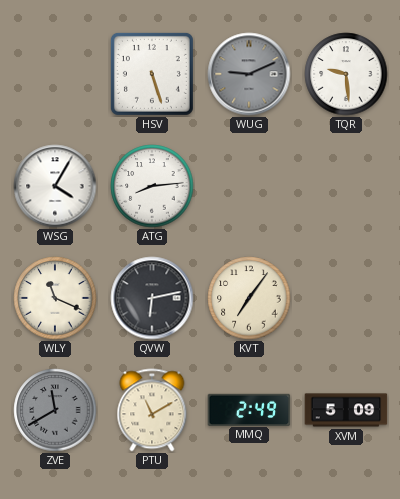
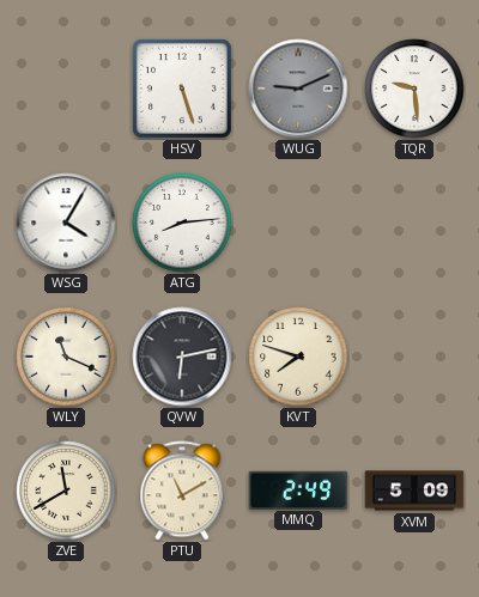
KVT: 7:06 -> 7:48 (298, 357)
ZVE dial: grey -> cream (66, 491)
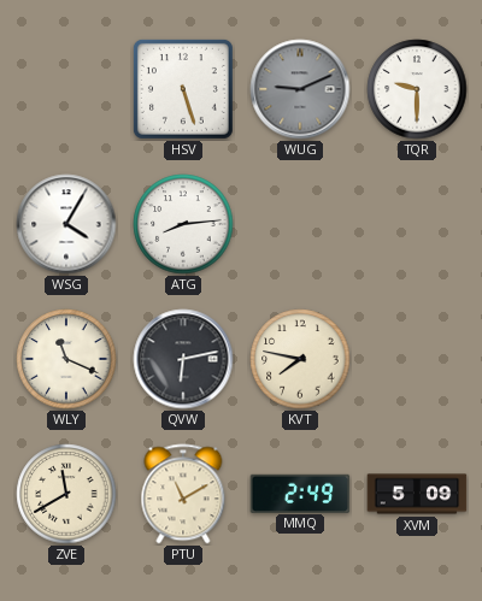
TQR: 9:29 -> 9:30 (417, 89)
KVT: 7:48 -> 7:47 (300, 359)
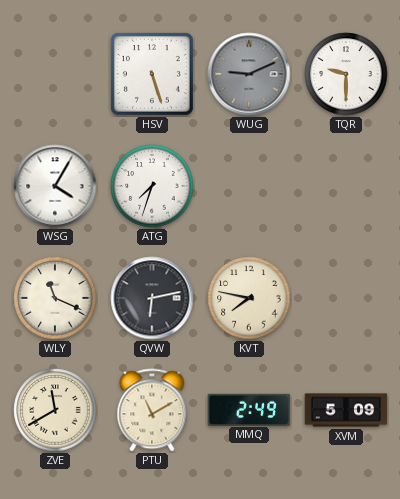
ATG: 8:14 -> 7:33 (152, 186)
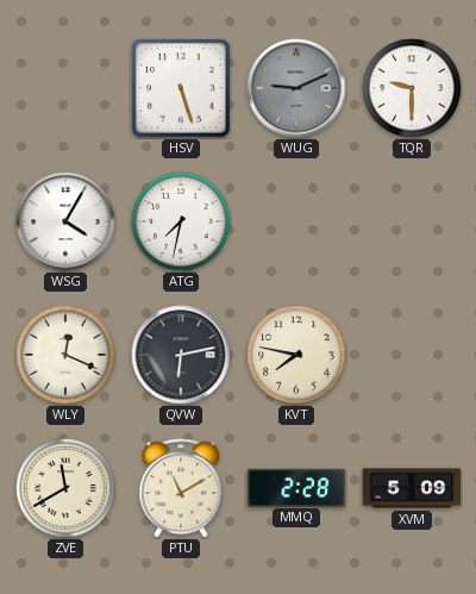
ATG: 7:33 -> 7:32 (181, 221)
WLY: 11:19 -> 12:19 (65, 355)
MMQ: 2:49 -> 2:28 (296, 487)
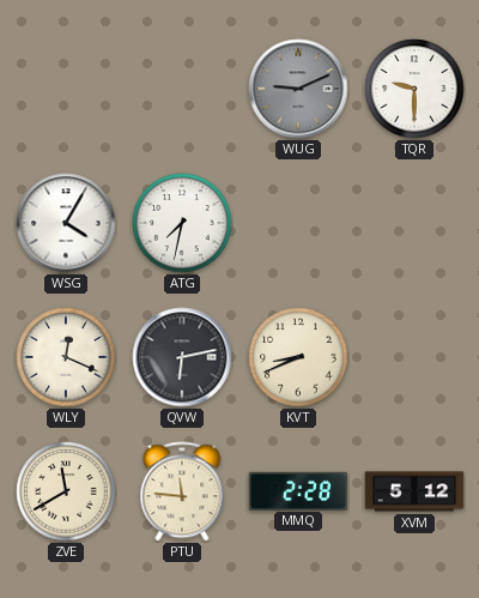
HSV: 5:27 -> none (181, 88)
KVT: 7:47 -> 8:41 (298, 357)
PTU: 11:10 -> 11:46 (182, 491)
XVM: 5:09 -> 5:12 (414, 491)
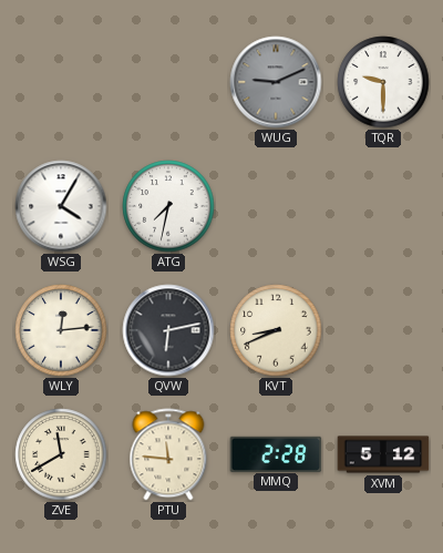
WLY: 12:19 -> 12:14 (61, 330)
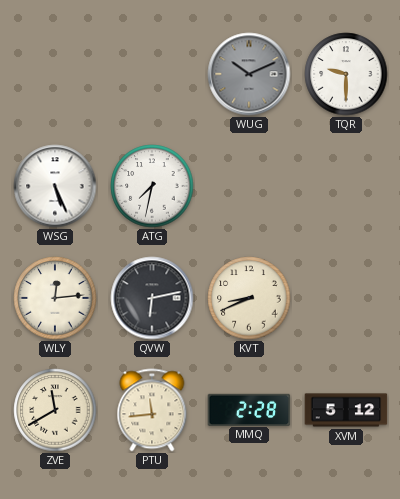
WUG: 9:11 -> 10:11 (249, 74)
WSG: 4:05 -> 5:26 (55, 186)
PTU: 11:46 -> 11:44 (152, 410)
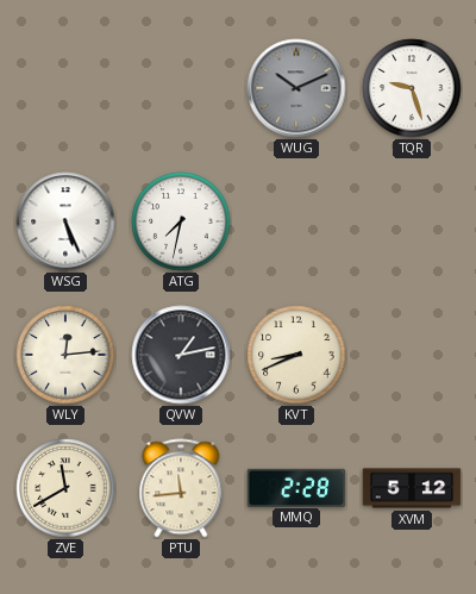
TQR: 9:30 -> 9:27 (412, 88)
QVW: 6:13 -> 1:13 (181, 355)
